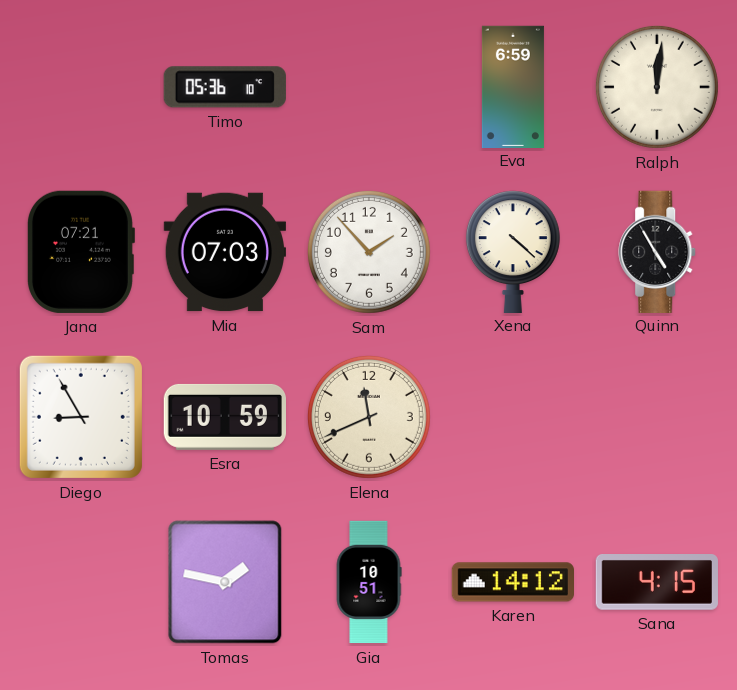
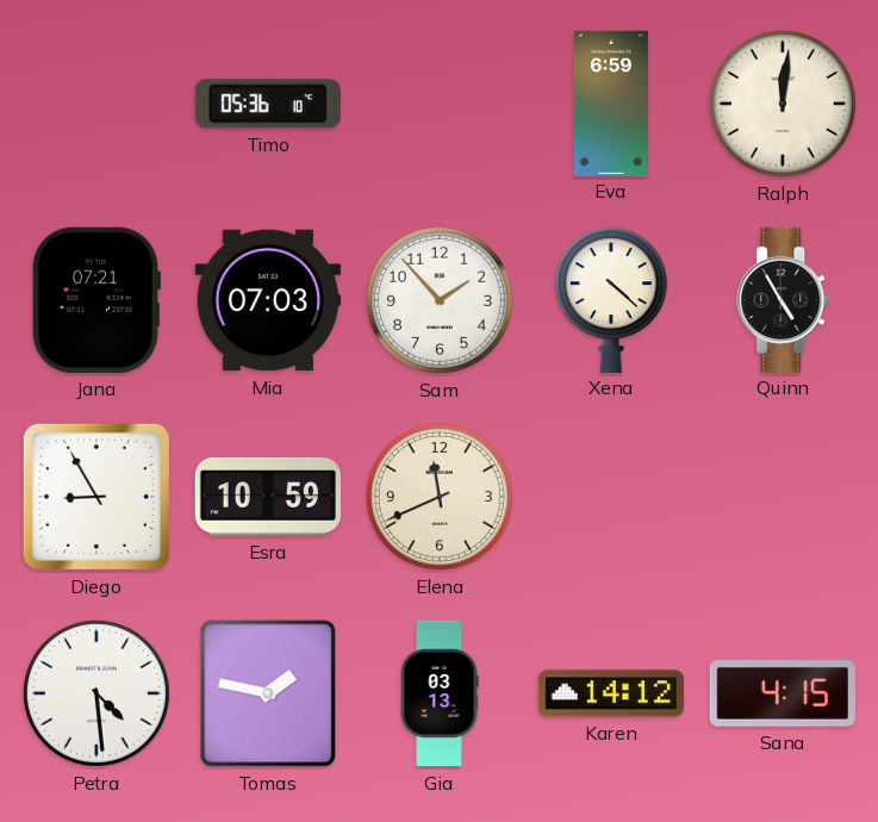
Petra: none -> 4:29 (96, 693)
Gia: 10:51 -> 03:13 (440, 693)
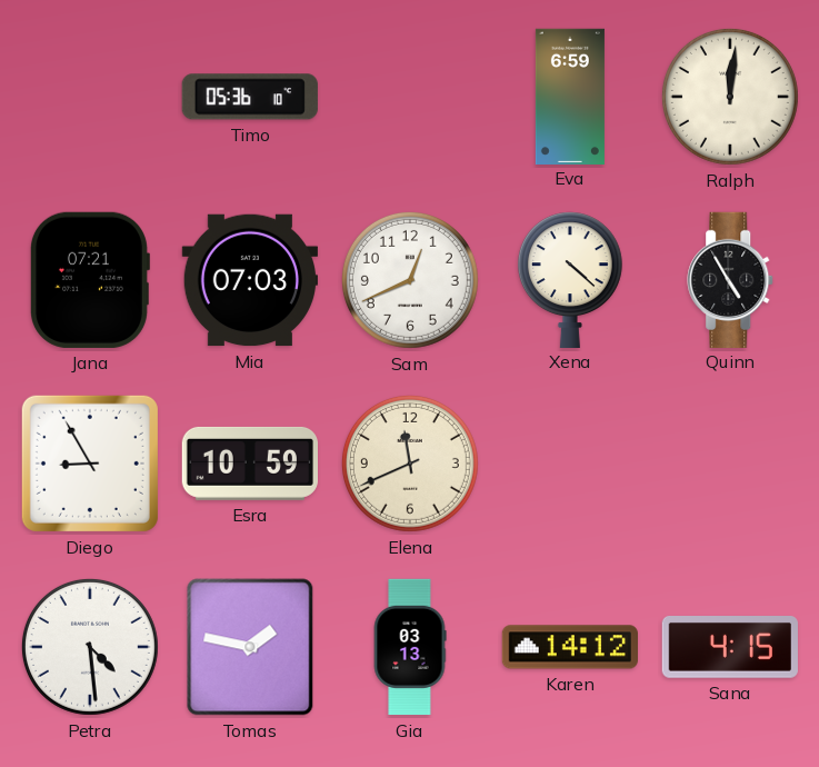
Sam: 1:53 -> 12:41 (410, 280)
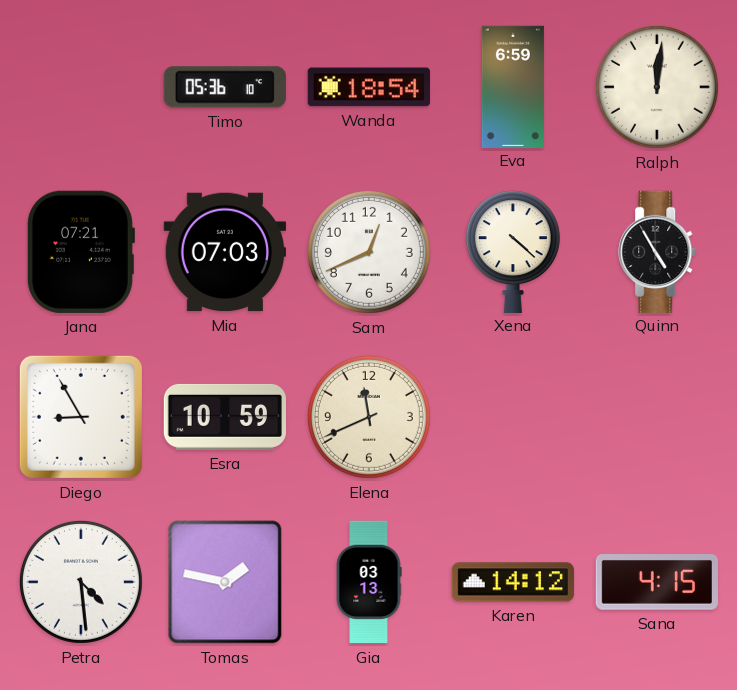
Wanda: none -> 18:54 (369, 87)
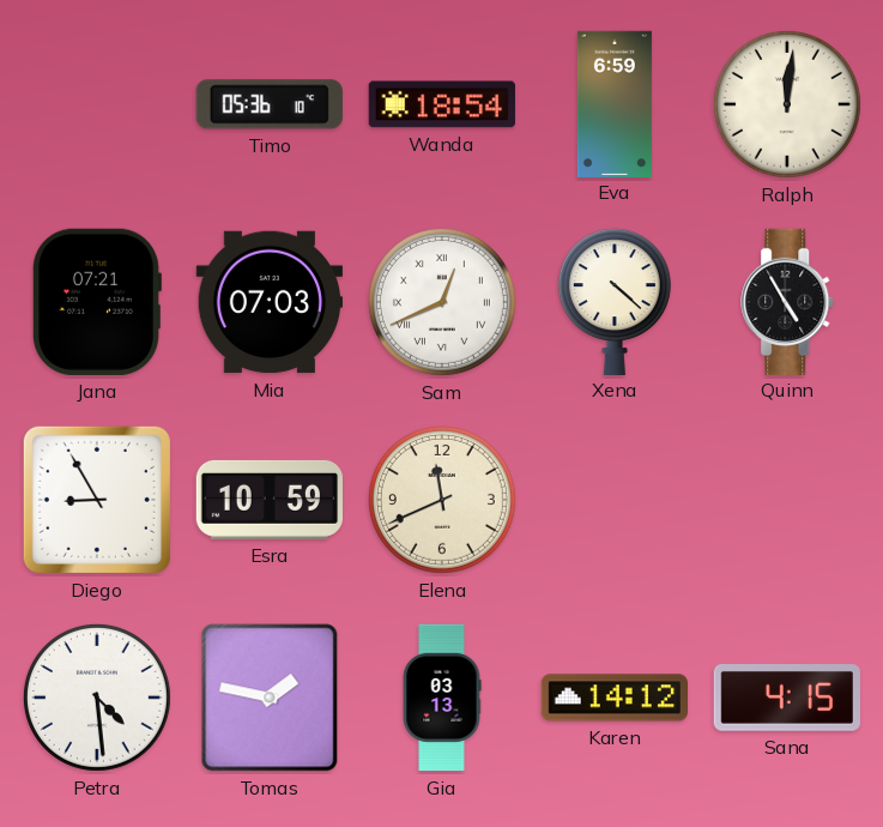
Sam numerals: Arabic -> Roman (442, 302)
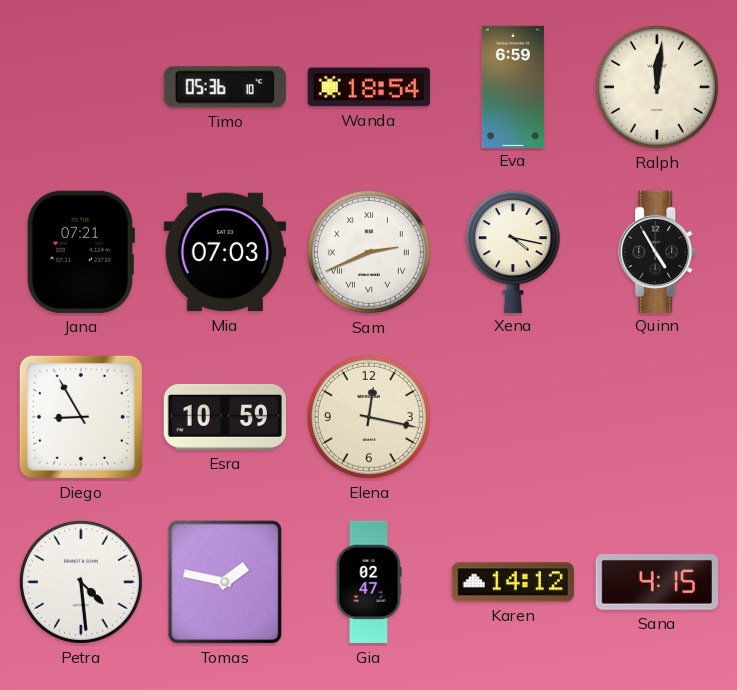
Sam: 12:41 -> 2:41 (369, 252)
Xena: 4:22 -> 4:17 (513, 251)
Elena: 11:41 -> 12:17 (369, 417)
Gia: 03:13 -> 02:47 (369, 582)
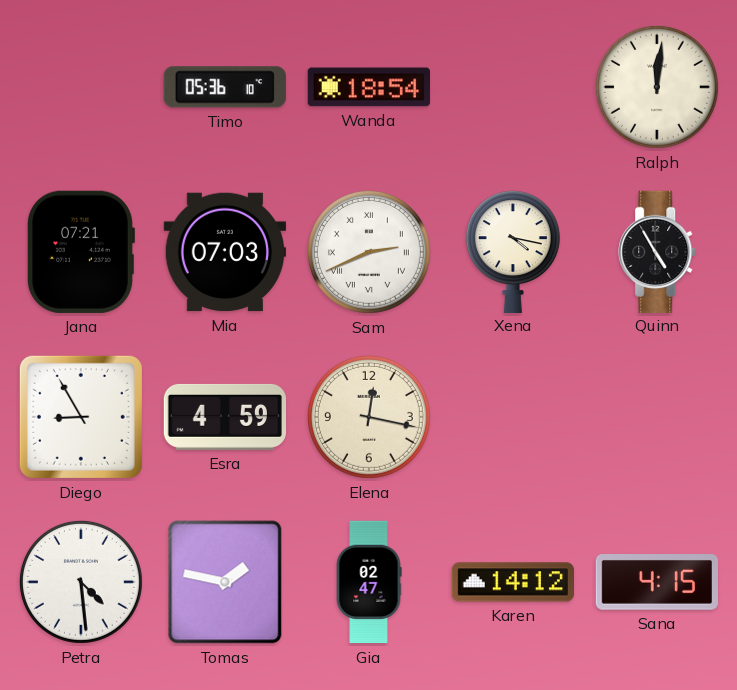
Eva: 6:59 -> none (513, 86)
Esra: 10:59 -> 4:59 (224, 417)
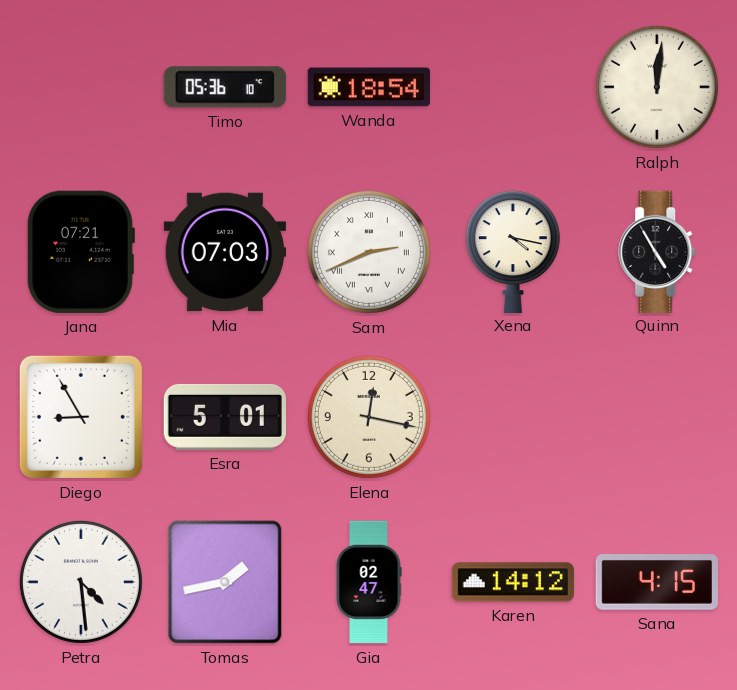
Esra: 4:59 -> 5:01 (224, 417)
Tomas: 1:47 -> 1:43 (225, 582)
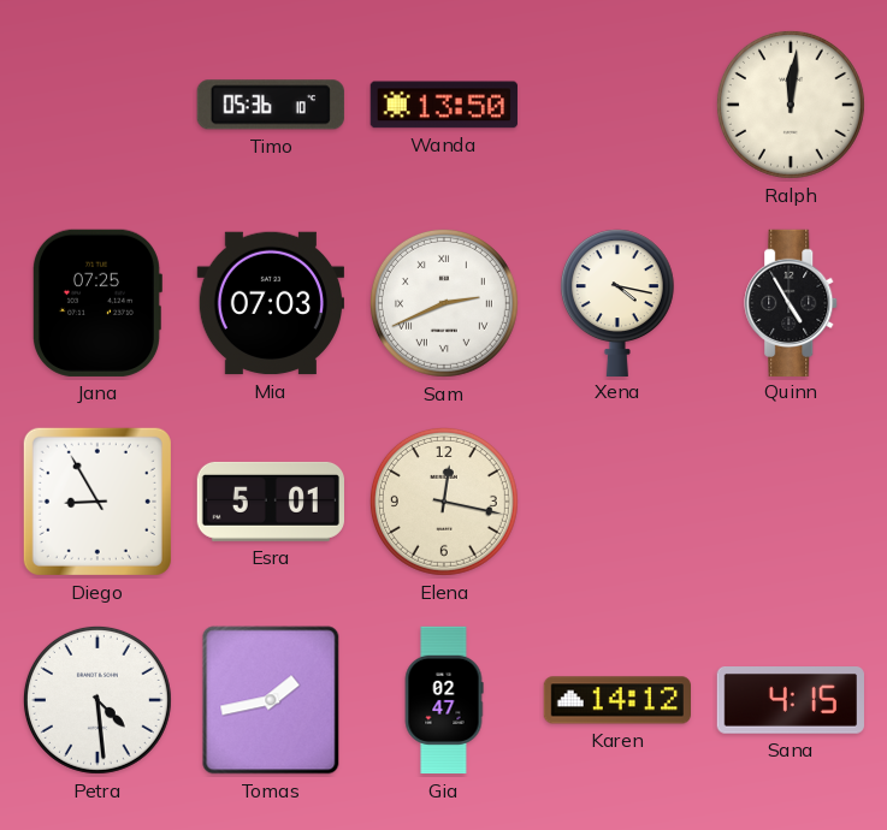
Wanda: 18:54 -> 13:50 (444, 105)
Jana: 07:21 -> 07:25 (96, 303)
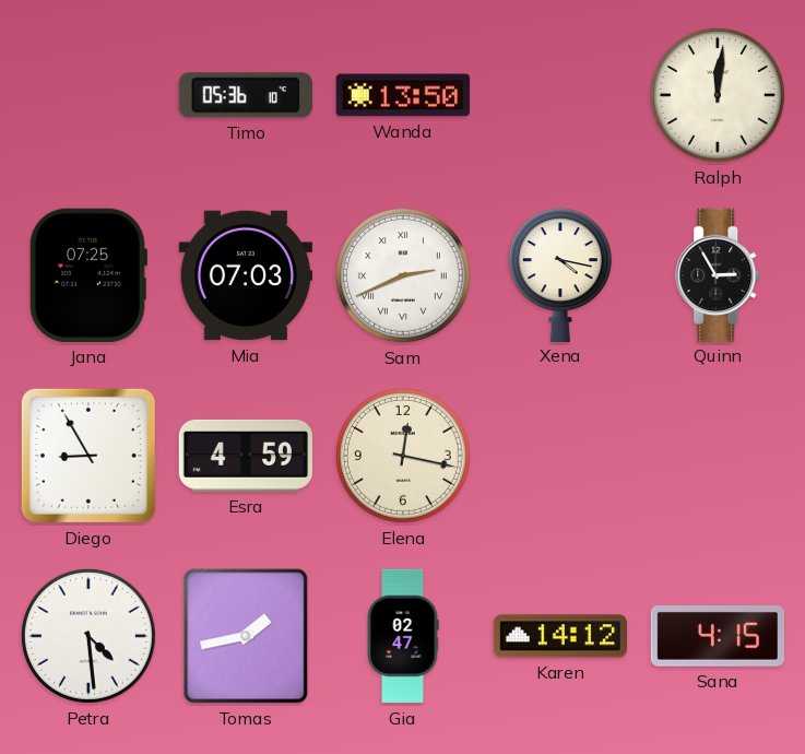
Quinn: 4:55 -> 2:55 (719, 274)
Esra: 5:01 -> 4:59 (245, 456)
